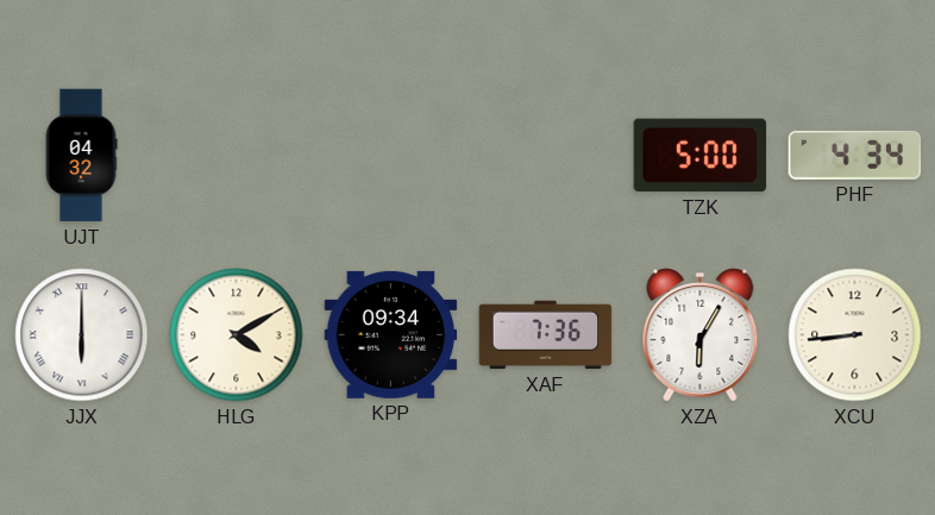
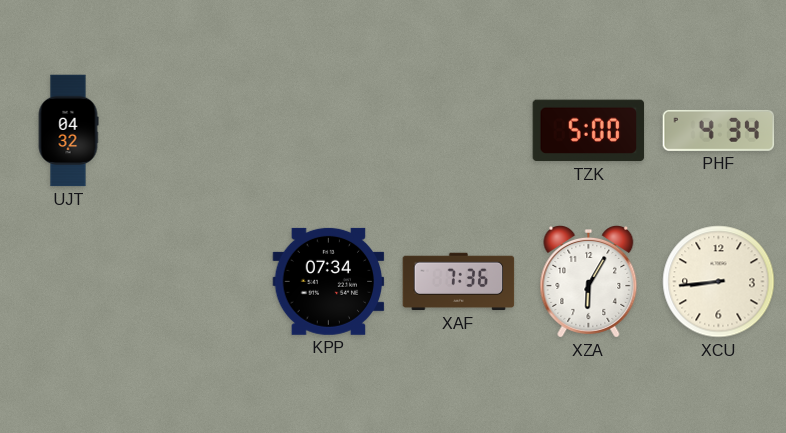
JJX: 6:00 -> none (82, 335)
HLG: 4:10 -> none (237, 335)
KPP: 09:34 -> 07:34 (329, 281)
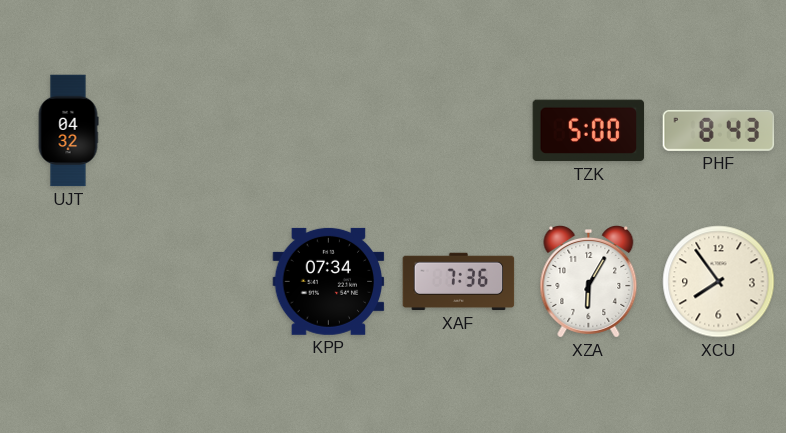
PHF: 4:34 -> 8:43 (719, 130)
XCU: 8:44 -> 7:54 (719, 282)
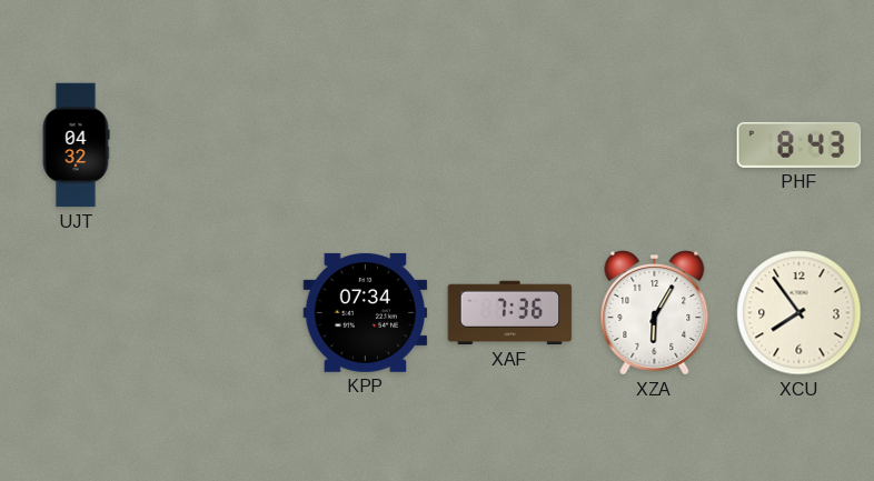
TZK: 5:00 -> none (589, 131)
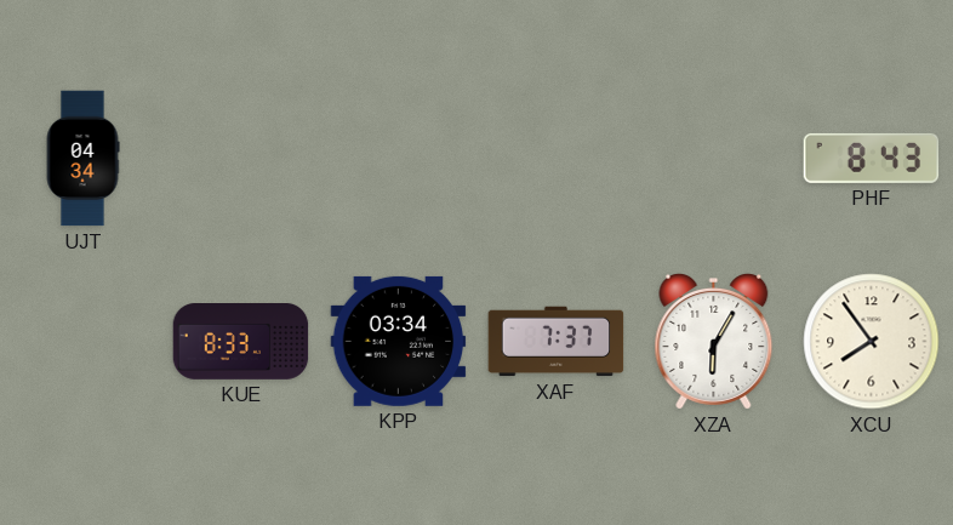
UJT: 04:32 -> 04:34 (82, 159)
KUE: none -> 8:33 (241, 342)
KPP: 07:34 -> 03:34 (399, 341)
XAF: 7:36 -> 7:37 (557, 342)
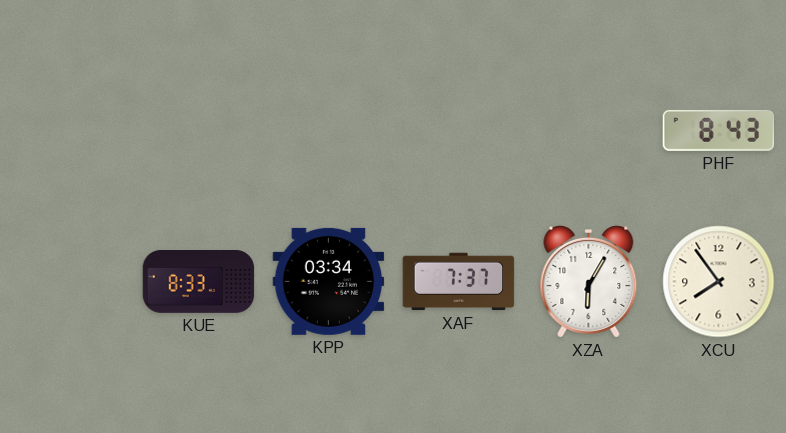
UJT: 04:34 -> none (82, 159)
